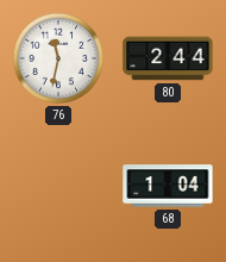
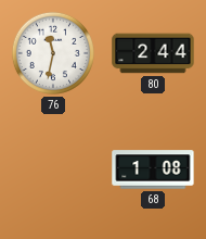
68: 1:04 -> 1:08 (153, 169)
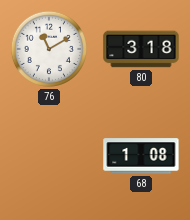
76: 11:32 -> 11:10 (49, 49)
80: 2:44 -> 3:18 (141, 49)
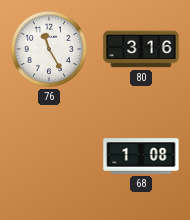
76: 11:10 -> 11:25 (49, 49)
80: 3:18 -> 3:16 (141, 49)
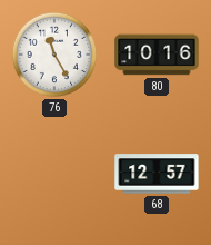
80: 3:16 -> 10:16 (157, 55)
68: 1:08 -> 12:57 (157, 174)
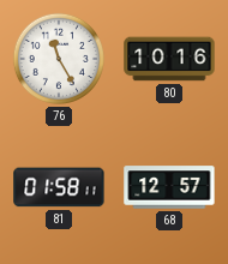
81: none -> 01:58 (59, 187)
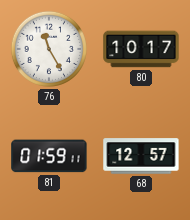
80: 10:16 -> 10:17 (141, 49)
81: 01:58 -> 01:59 (49, 156)
